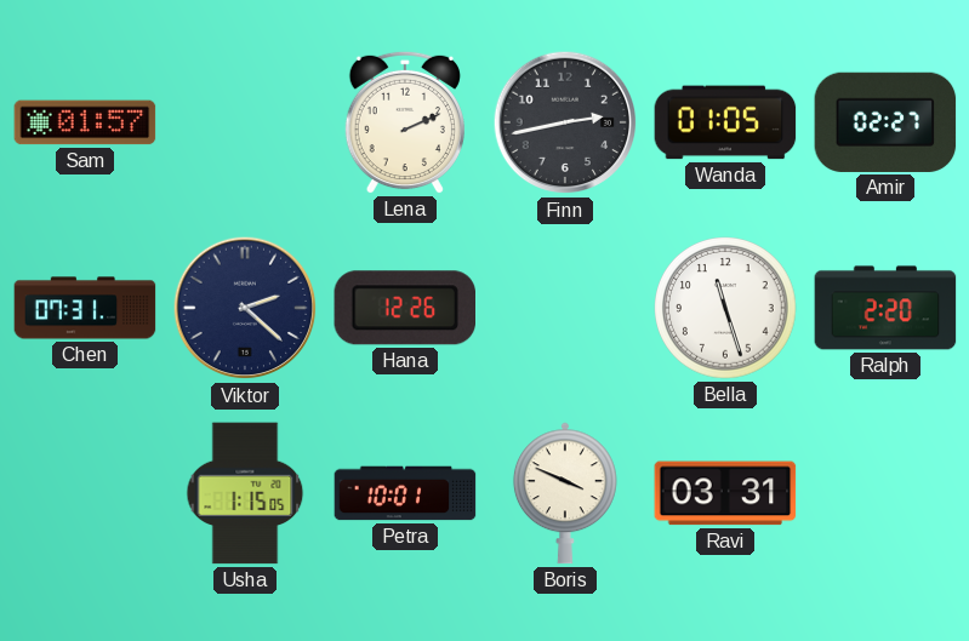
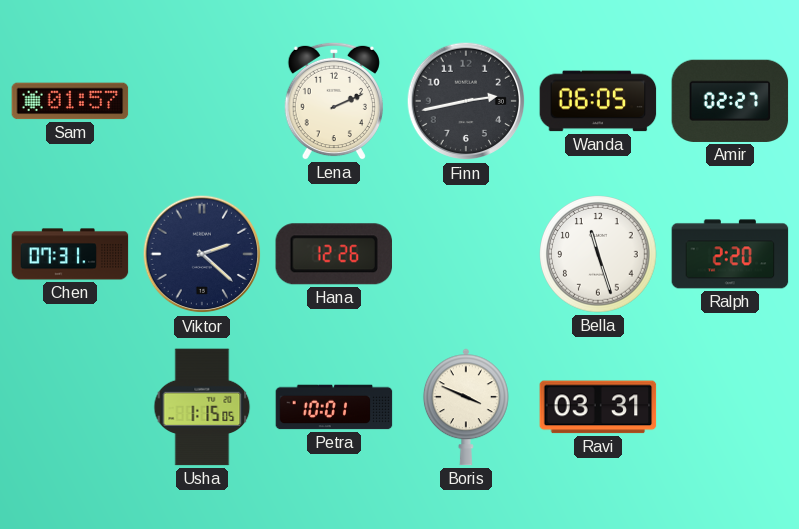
Wanda: 01:05 -> 06:05 (598, 101)
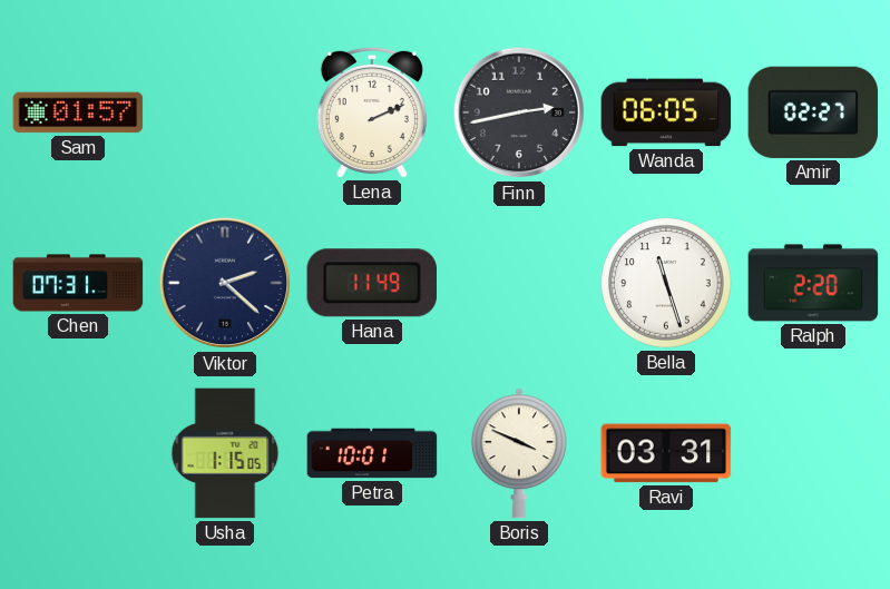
Hana: 12:26 -> 11:49 (371, 283)
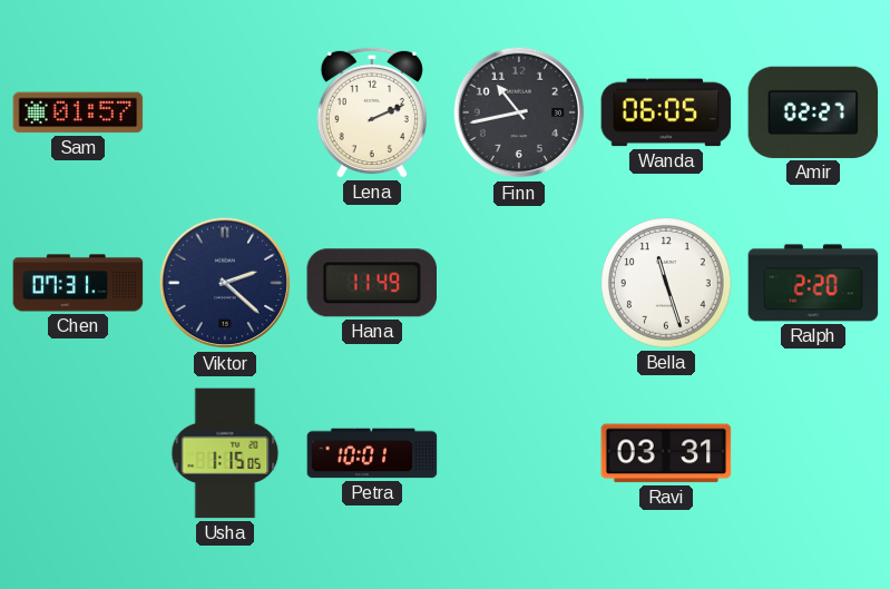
Finn: 2:43 -> 10:43 (519, 112)
Boris: 3:49 -> none (519, 453)
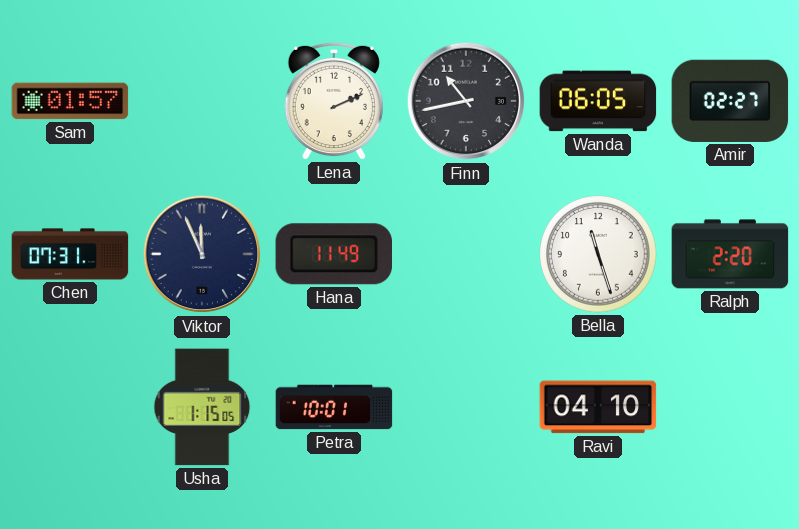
Viktor: 2:22 -> 11:56 (202, 254)
Ravi: 03:31 -> 04:10 (598, 407)
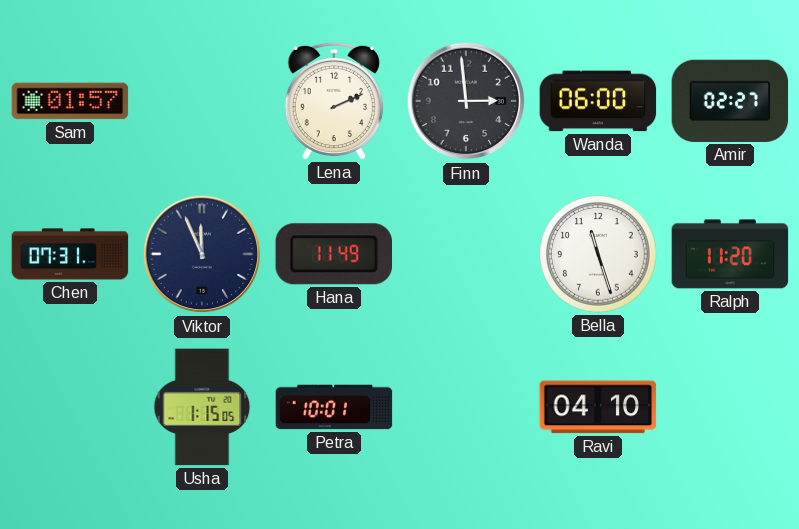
Finn: 10:43 -> 2:59 (466, 101)
Wanda: 06:05 -> 06:00 (598, 101)
Ralph: 2:20 -> 11:20 (730, 254)
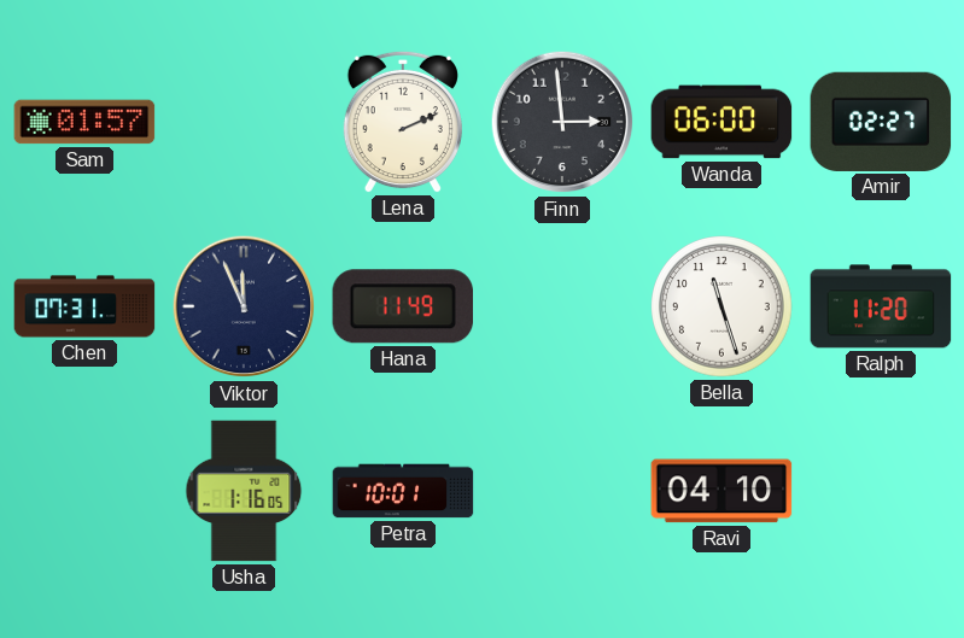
Usha: 1:15 -> 1:16 (244, 491)
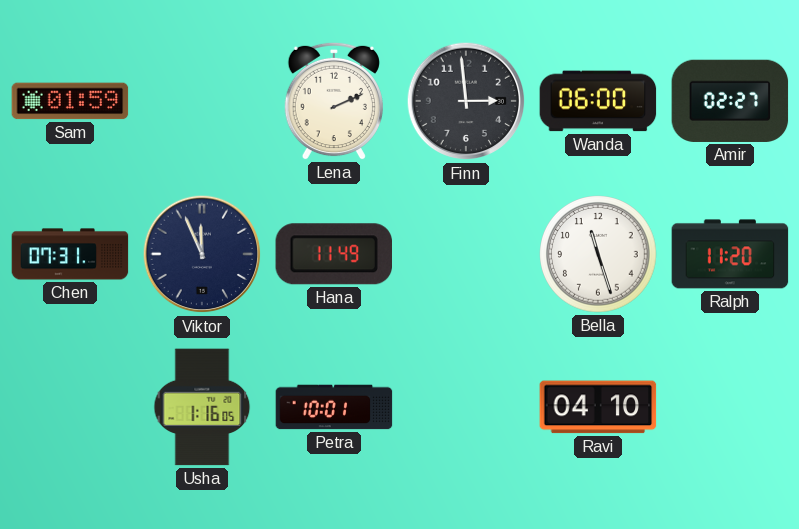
Sam: 01:57 -> 01:59 (70, 101)
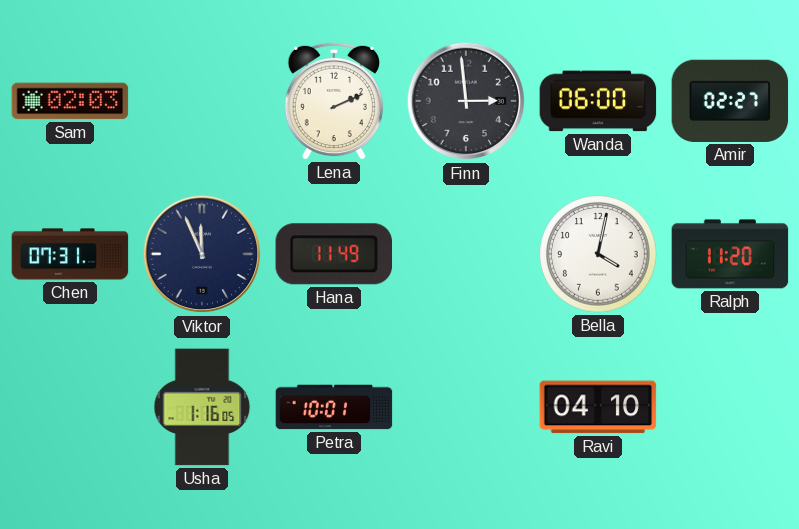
Sam: 01:59 -> 02:03 (70, 101)
Bella: 11:27 -> 4:02 (598, 254)
